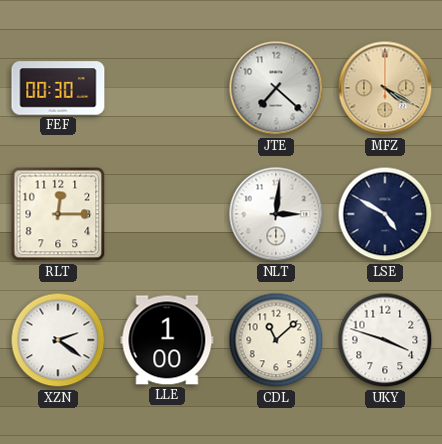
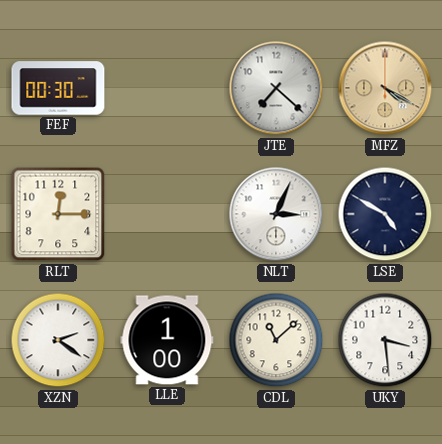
NLT: 3:01 -> 3:04 (276, 214)
UKY: 3:48 -> 3:29 (385, 340)
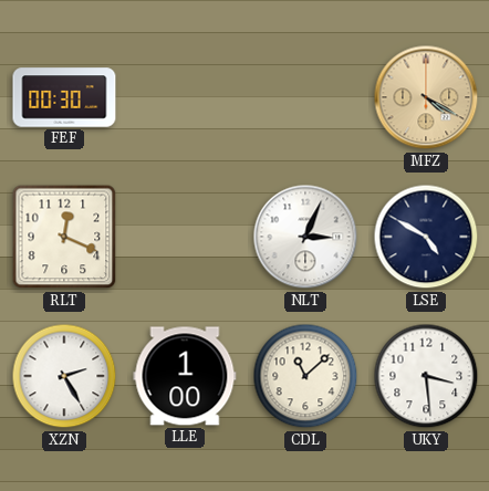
JTE: 7:22 -> none (276, 88)
RLT: 12:15 -> 12:19 (64, 237)
XZN: 2:21 -> 2:25 (64, 376)
